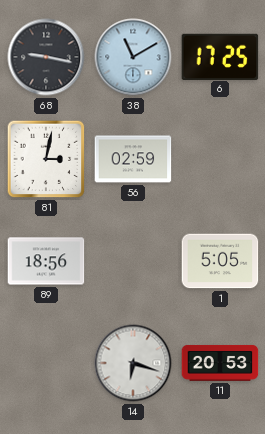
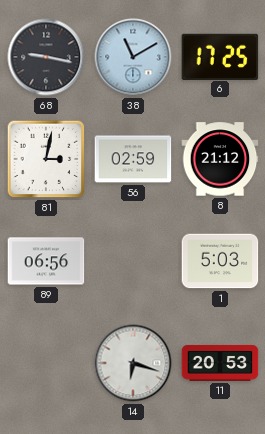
8: none -> 21:12 (220, 159)
89: 18:56 -> 06:56 (46, 261)
1: 5:05 -> 5:03 (220, 261)
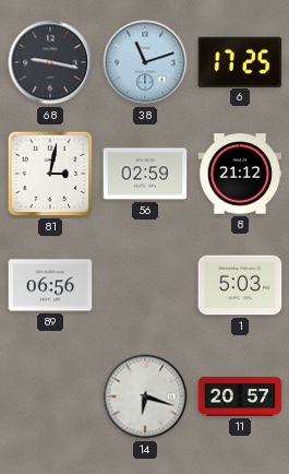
38: 11:10 -> 11:12 (145, 62)
11: 20:53 -> 20:57 (240, 396)
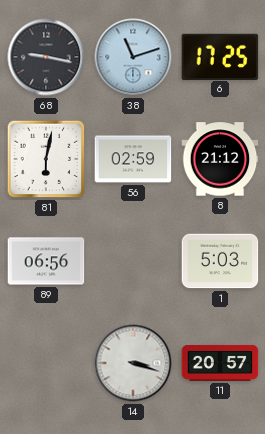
81: 3:02 -> 6:02 (46, 159)
14: 6:18 -> 3:18 (133, 363)
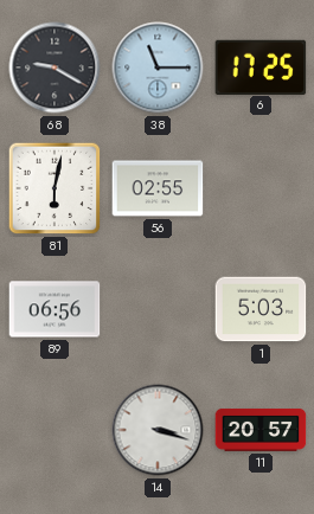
68: 9:17 -> 9:20 (55, 68)
38: 11:12 -> 11:15 (158, 68)
56: 02:59 -> 02:55 (158, 188)
8: 21:12 -> none (220, 159)
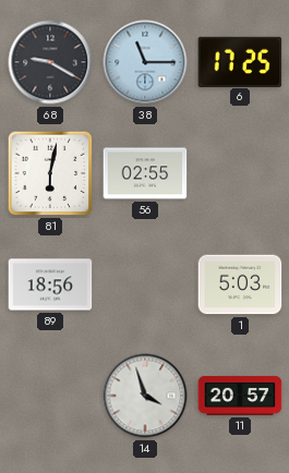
89: 06:56 -> 18:56 (50, 284)
14: 3:18 -> 3:57 (145, 396)
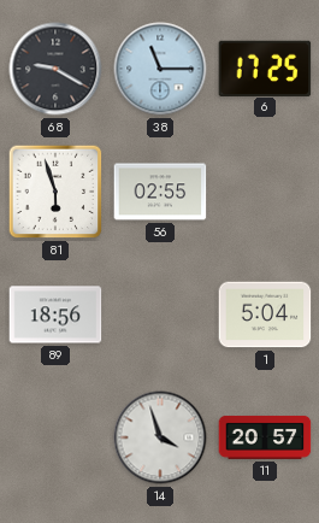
81: 6:02 -> 5:57 (55, 192)
1: 5:03 -> 5:04 (265, 315)
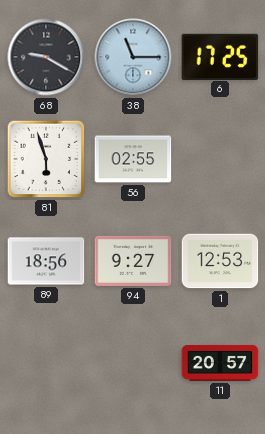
94: none -> 9:27 (133, 261)
1: 5:04 -> 12:53 (220, 261)
14: 3:57 -> none (160, 437)
